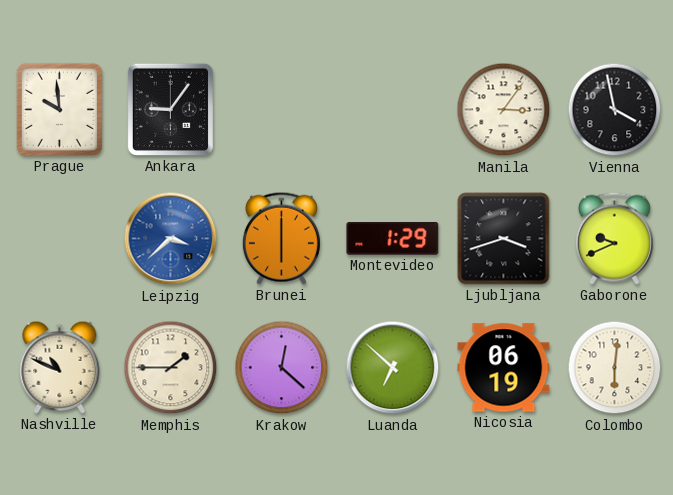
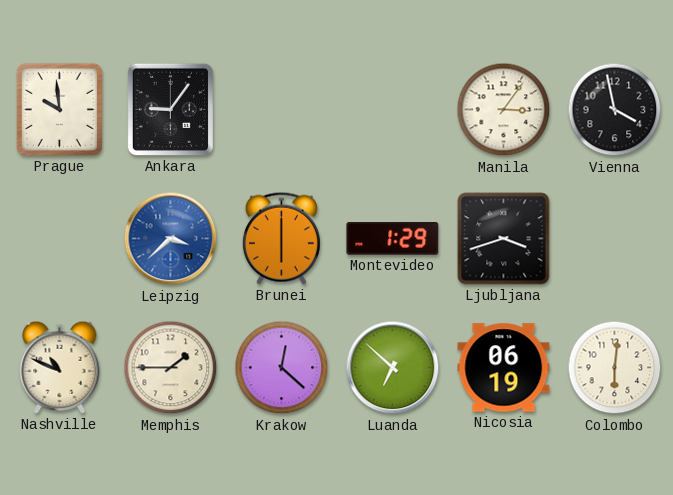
Gaborone: 9:41 -> none (614, 238)
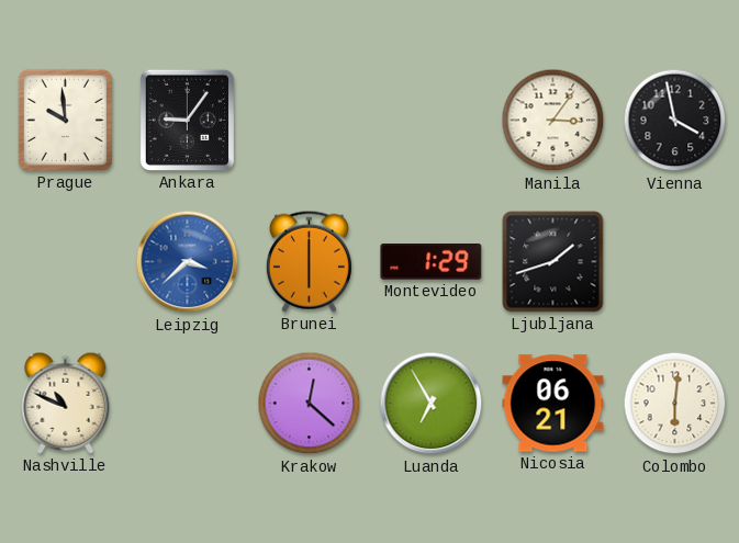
Ljubljana: 3:42 -> 1:42 (553, 262)
Memphis: 1:45 -> none (171, 368)
Luanda: 6:52 -> 6:55 (432, 404)
Nicosia: 06:19 -> 06:21 (553, 404)
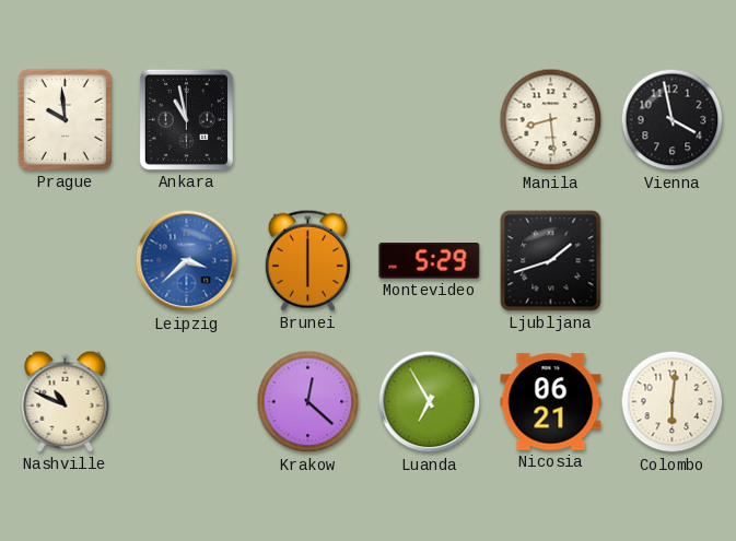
Ankara: 9:06 -> 10:58 (186, 119)
Manila: 3:06 -> 8:29 (551, 120)
Montevideo: 1:29 -> 5:29 (430, 261)
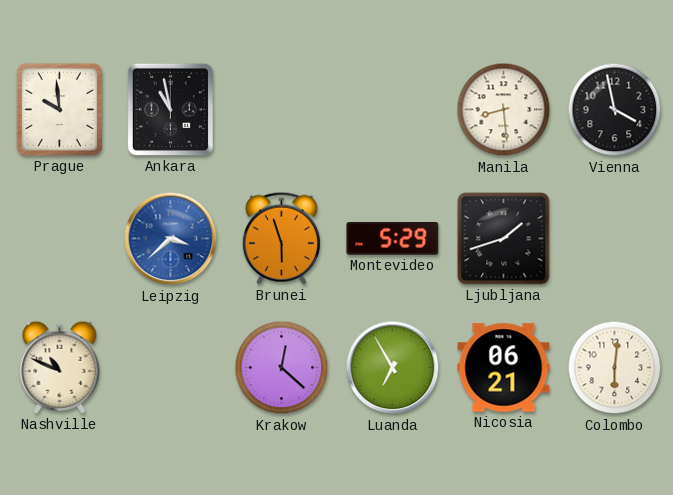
Brunei: 6:00 -> 5:57 (281, 238)
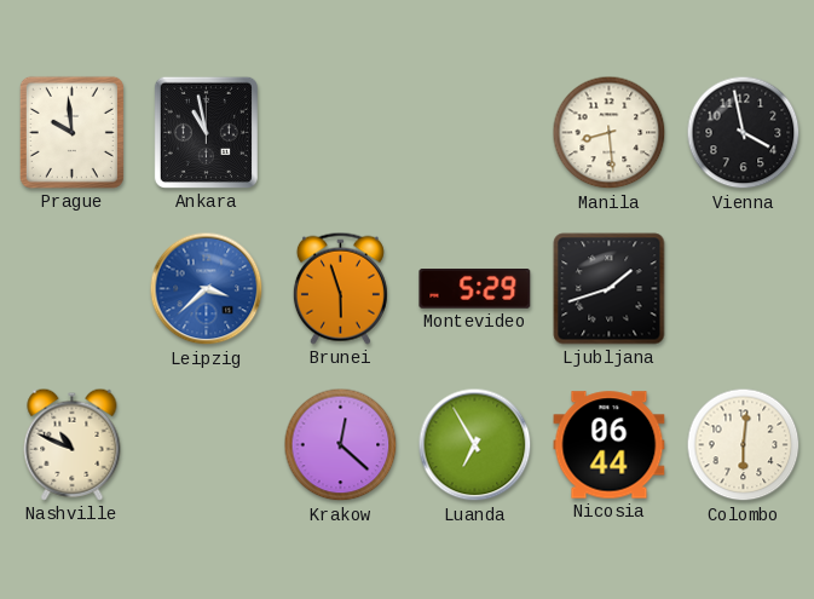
Nicosia: 06:21 -> 06:44 (610, 445)
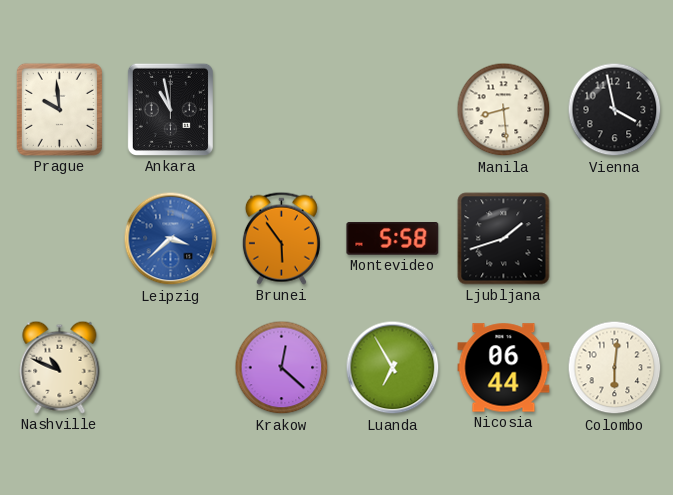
Brunei: 5:57 -> 5:54 (281, 238)
Montevideo: 5:29 -> 5:58 (393, 239)
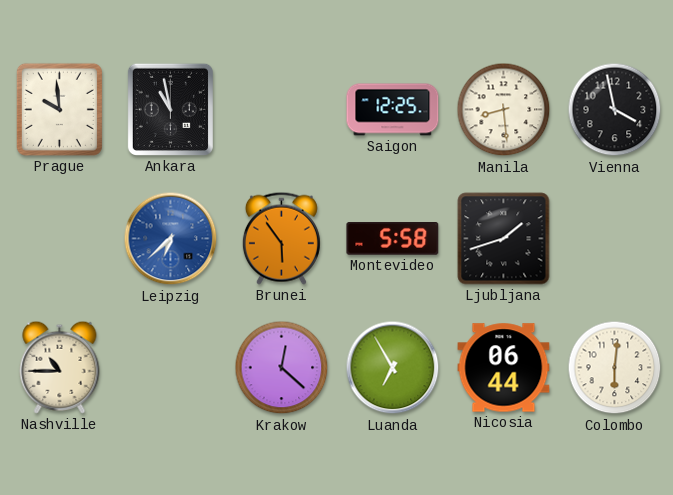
Saigon: none -> 12:25 (393, 110)
Leipzig: 3:38 -> 6:38 (171, 239)
Nashville: 10:49 -> 10:45 (60, 367)
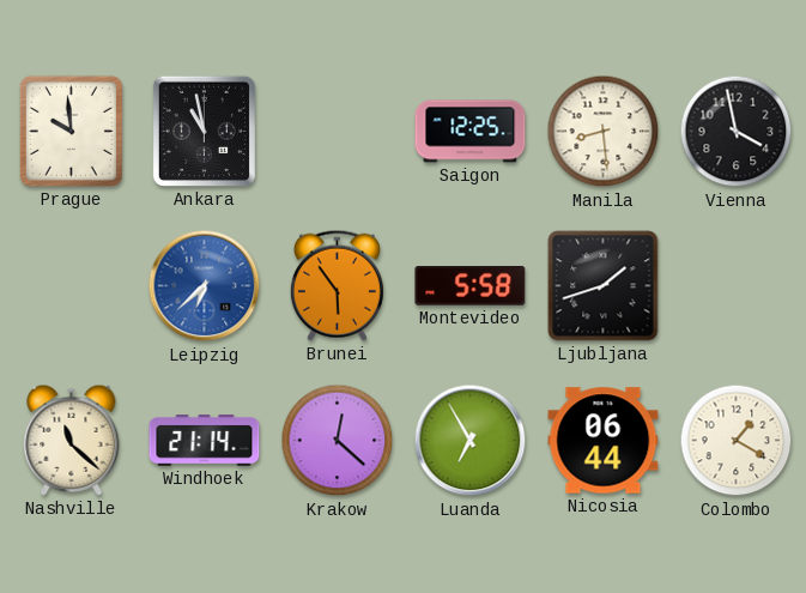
Nashville: 10:45 -> 11:22 (72, 440)
Windhoek: none -> 21:14 (205, 441)
Colombo: 6:01 -> 1:20 (737, 441)
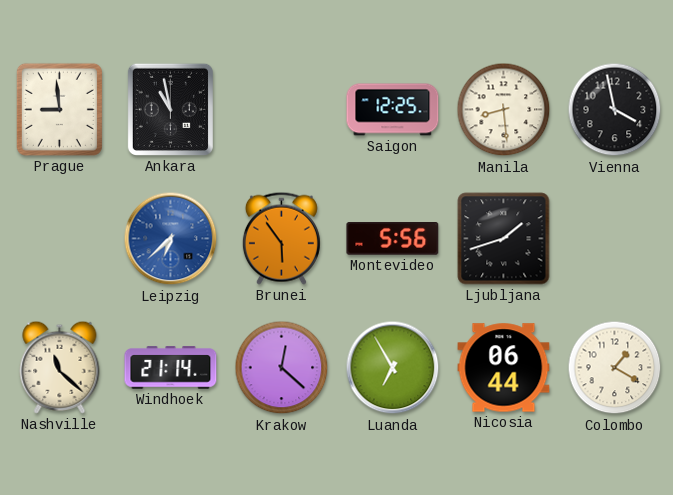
Prague: 9:59 -> 8:59 (59, 109)
Montevideo: 5:58 -> 5:56 (393, 239)
